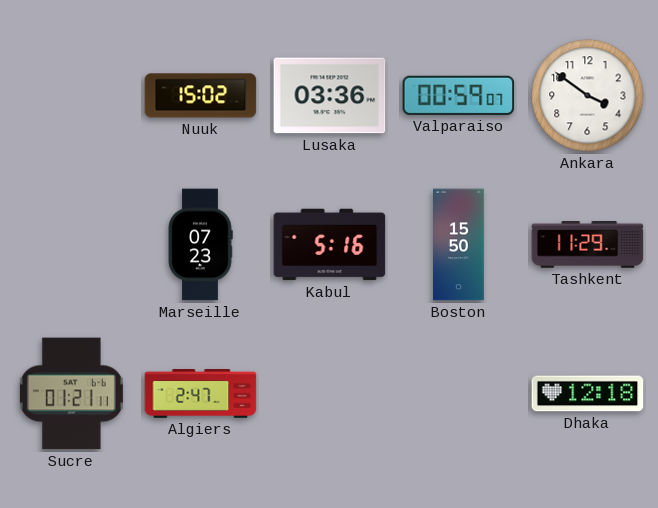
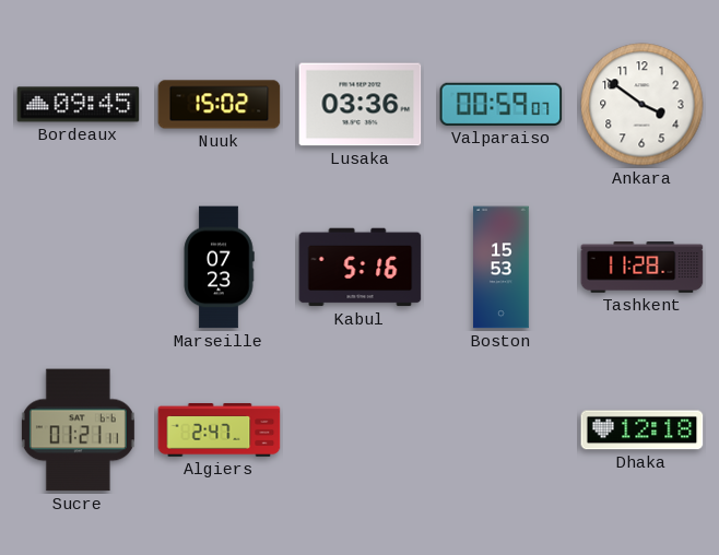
Bordeaux: none -> 09:45 (79, 105)
Boston: 15:50 -> 15:53 (502, 268)
Tashkent: 11:29 -> 11:28 (643, 268)
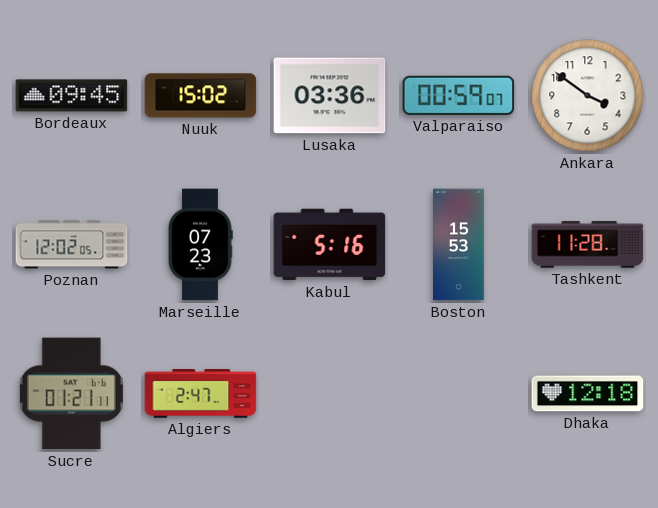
Poznan: none -> 12:02 (72, 245)
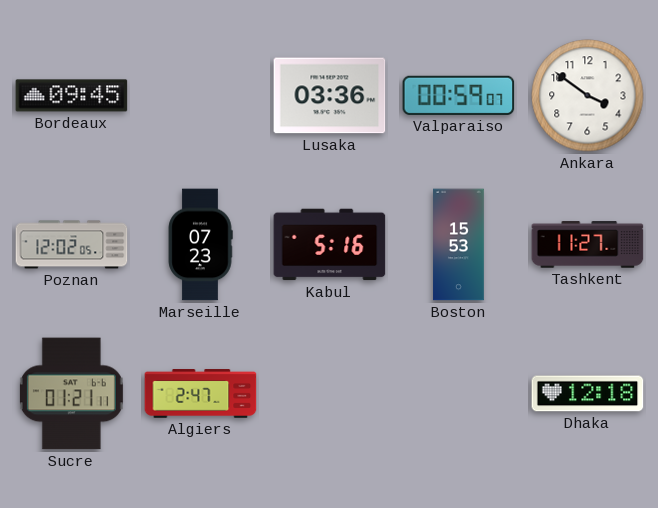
Nuuk: 15:02 -> none (201, 96)
Tashkent: 11:28 -> 11:27 (588, 245)
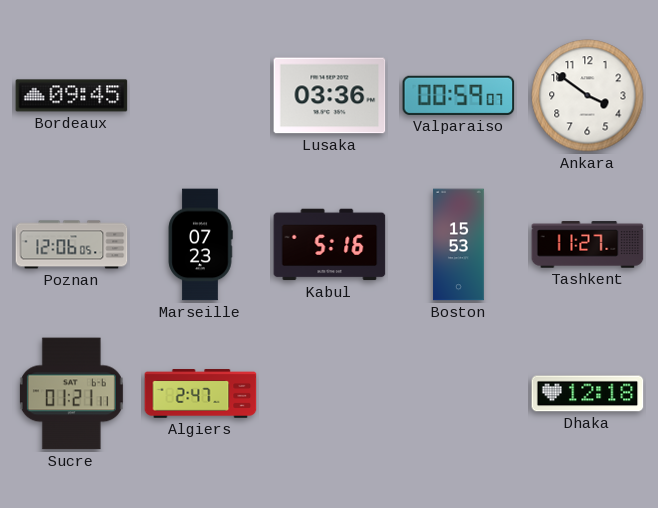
Poznan: 12:02 -> 12:06 (72, 245)
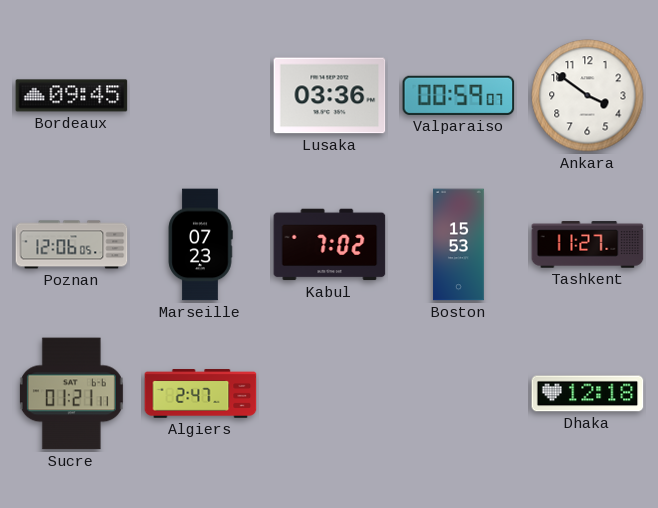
Kabul: 5:16 -> 7:02 (330, 245)
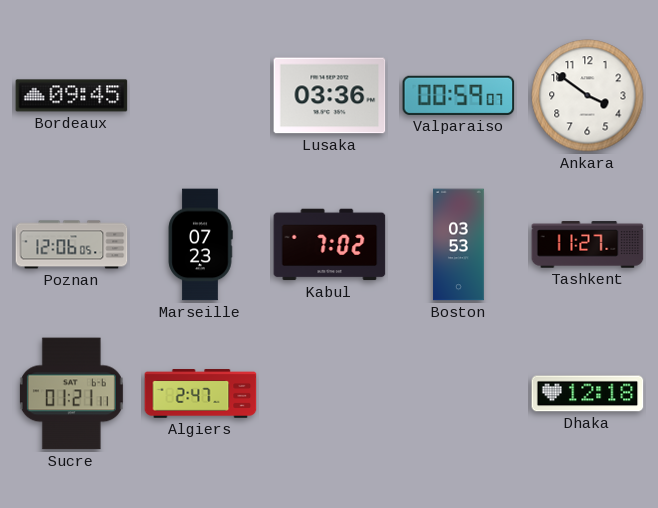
Boston: 15:53 -> 03:53 (459, 245)
